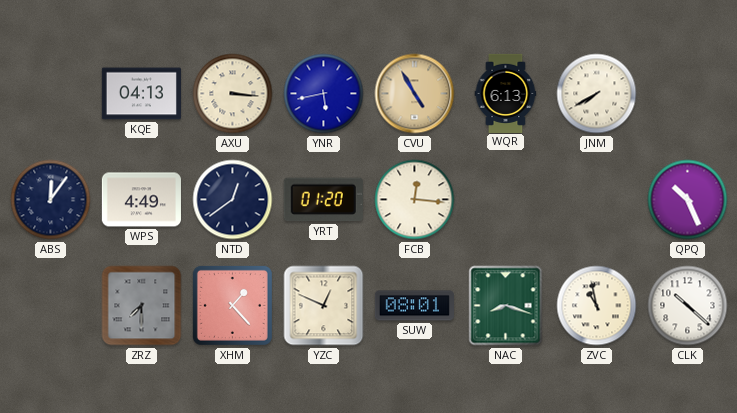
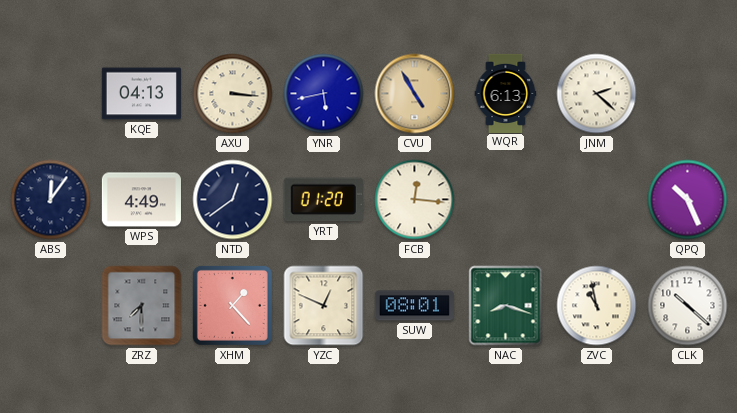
JNM: 7:40 -> 2:22 (597, 94)
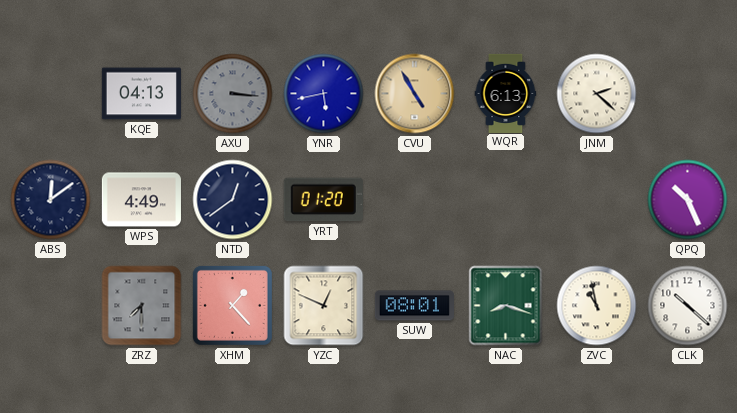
AXU dial: cream -> grey (233, 94)
ABS: 12:06 -> 12:09 (51, 200)
FCB: 12:16 -> none (415, 200)
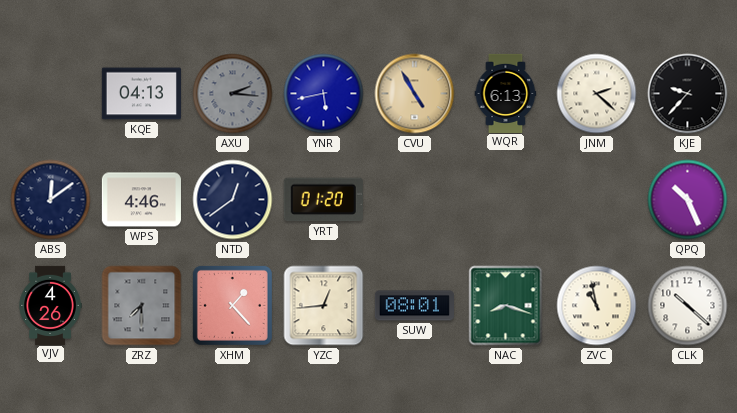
AXU: 3:16 -> 2:16 (233, 94)
KJE: none -> 9:37 (688, 94)
WPS: 4:49 -> 4:46 (141, 200)
VJV: none -> 4:26 (50, 305)
YZC: 12:49 -> 12:44 (324, 306)
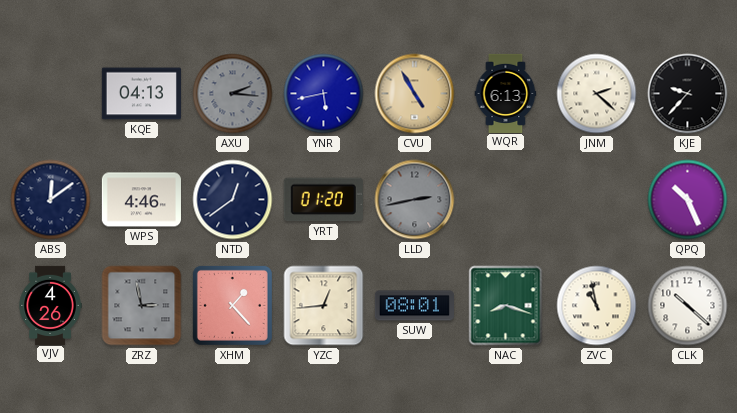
LLD: none -> 2:43 (415, 200)
ZRZ: 7:30 -> 2:58 (142, 306)
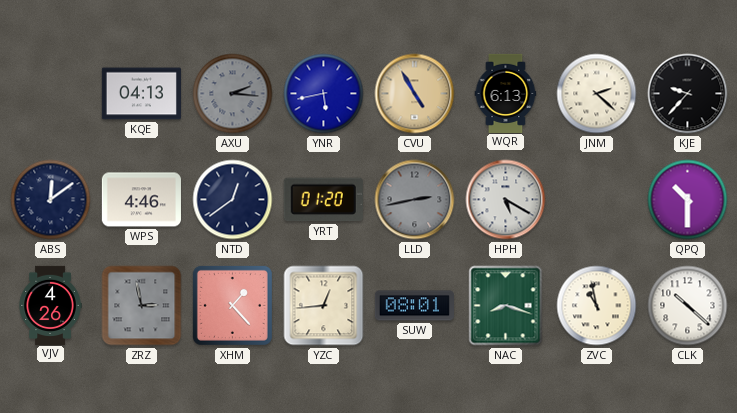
HPH: none -> 5:20 (506, 200)
QPQ: 10:26 -> 10:30 (688, 200)
